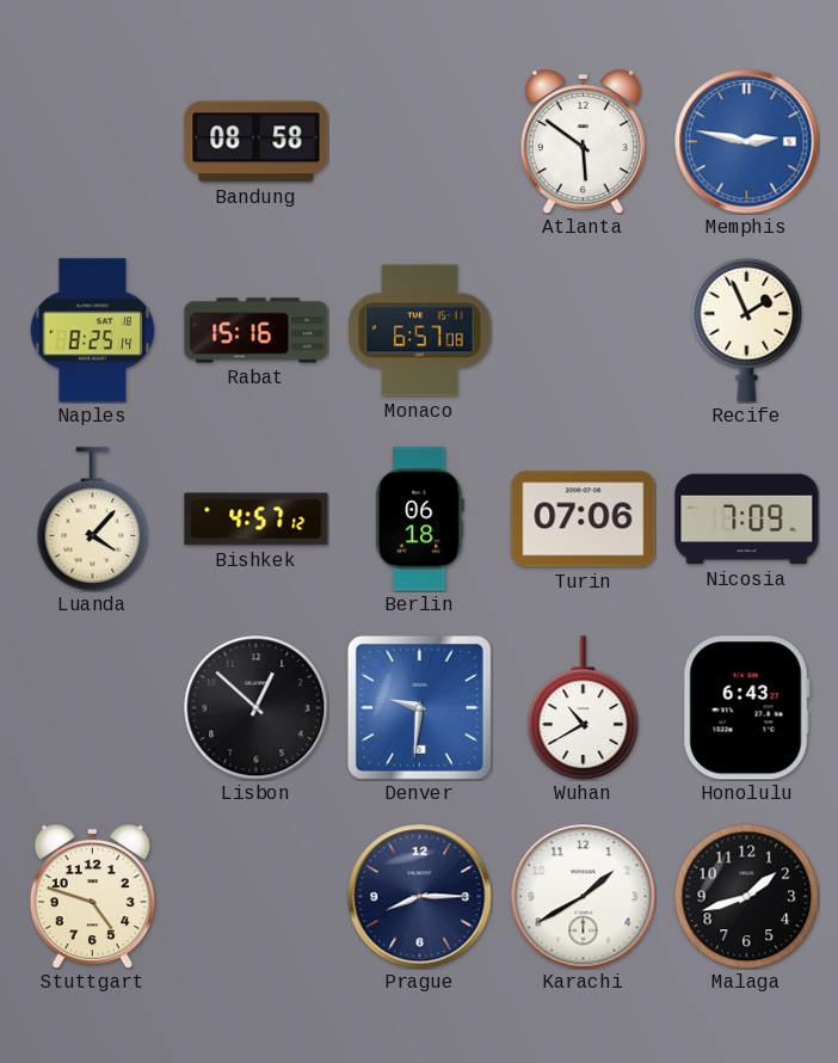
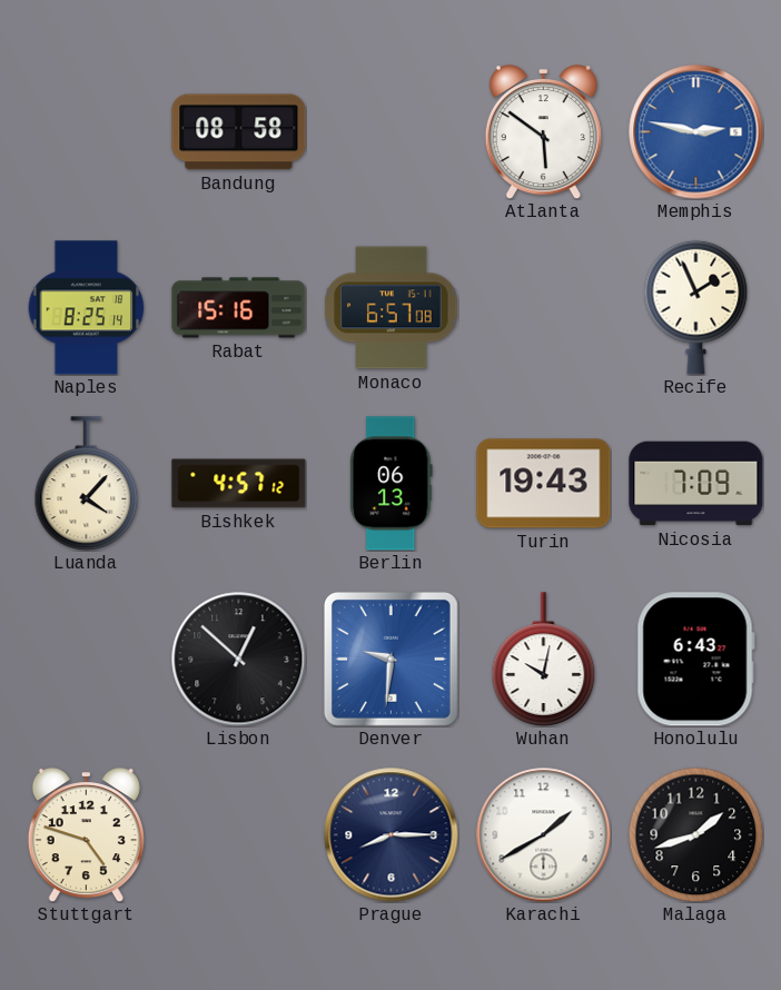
Berlin: 06:18 -> 06:13 (392, 484)
Turin: 07:06 -> 19:43 (544, 484)
Wuhan: 10:40 -> 10:02 (544, 660)
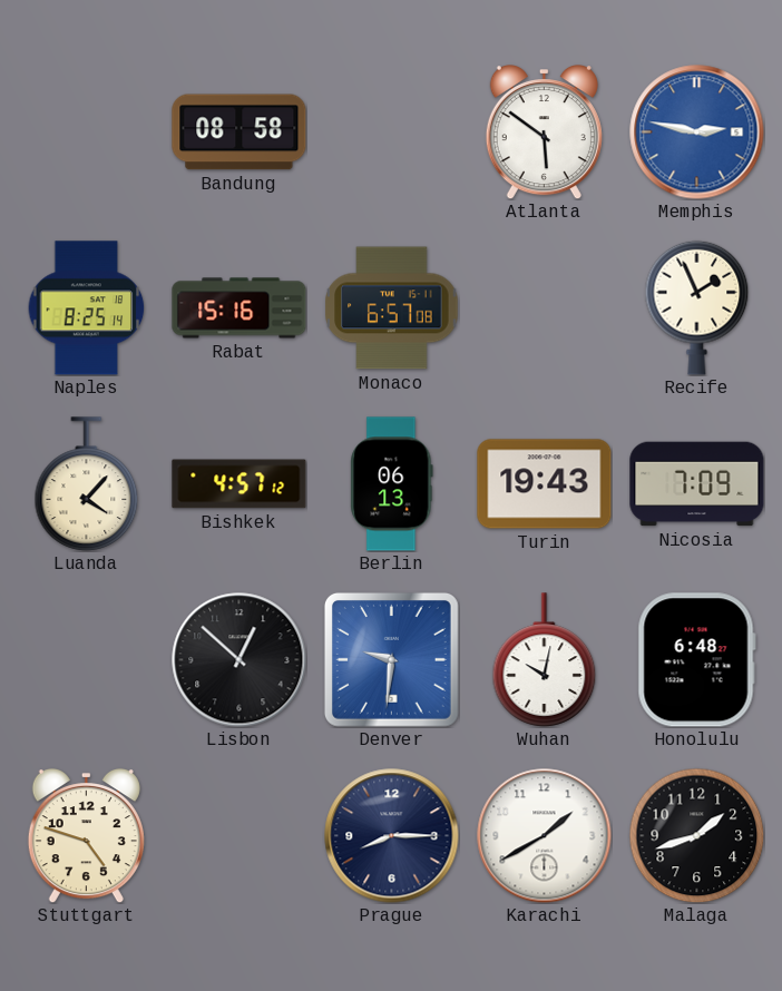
Honolulu: 6:43 -> 6:48 (696, 660)
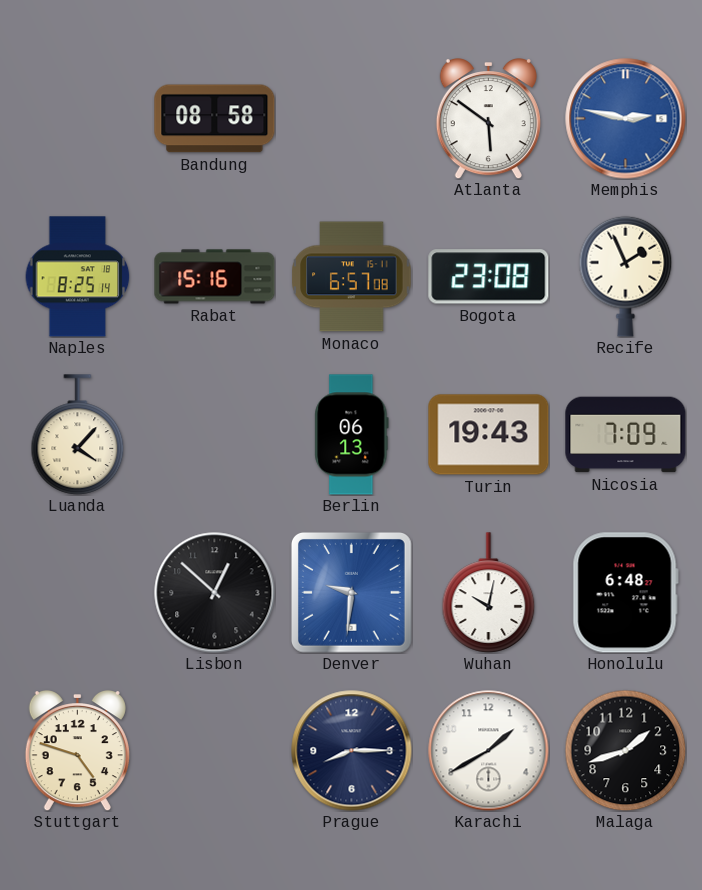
Bogota: none -> 23:08 (489, 277)
Bishkek: 4:57 -> none (240, 484)
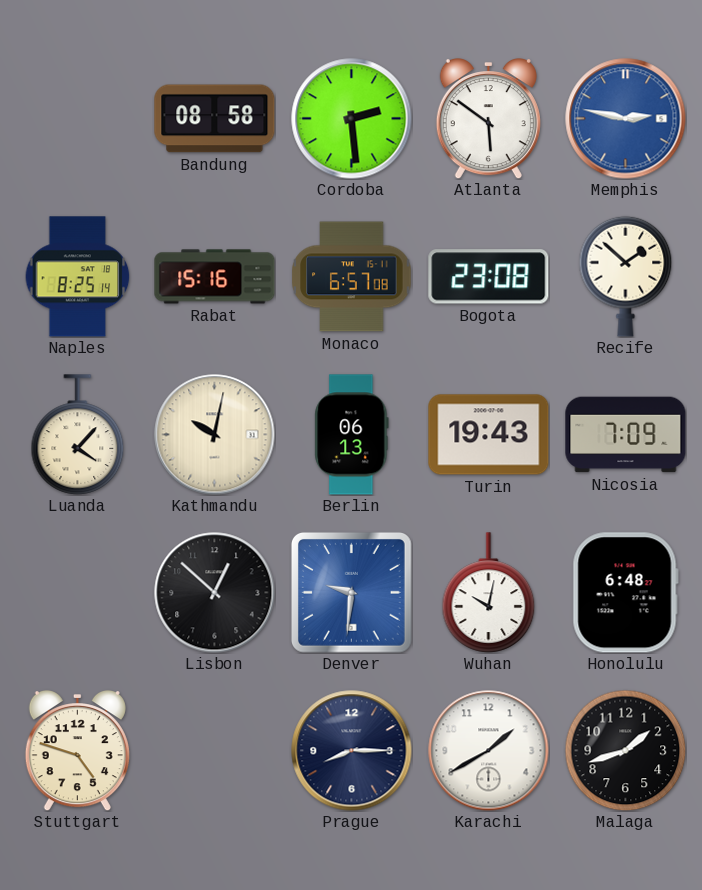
Cordoba: none -> 2:29 (352, 119)
Recife: 1:56 -> 1:52 (626, 276)
Kathmandu: none -> 10:02 (215, 435)
